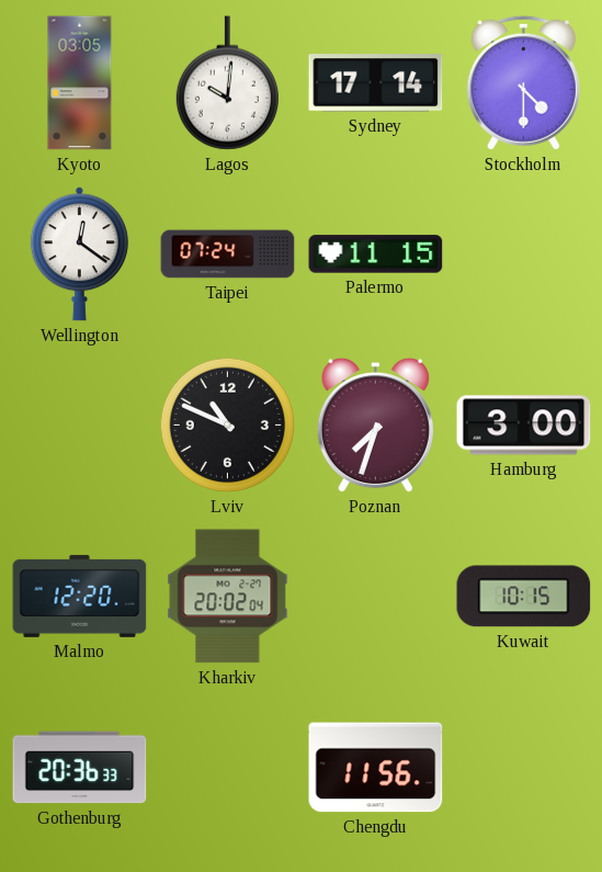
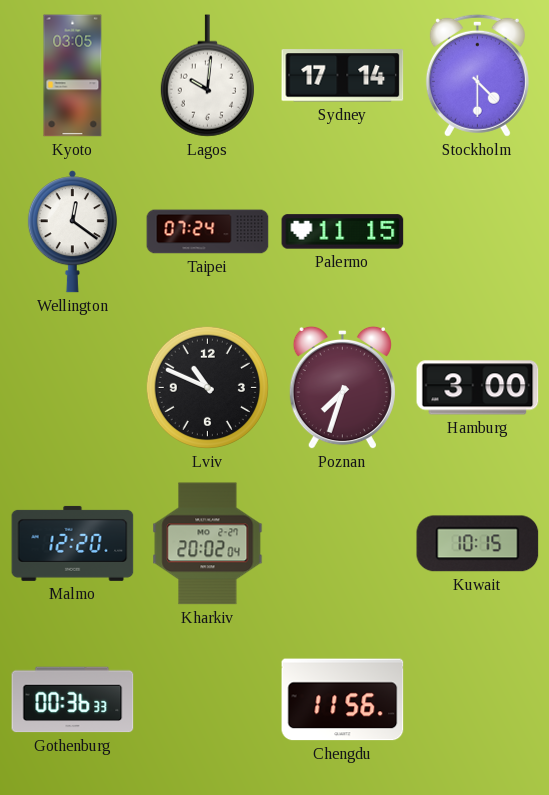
Gothenburg: 20:36 -> 00:36 (73, 700)
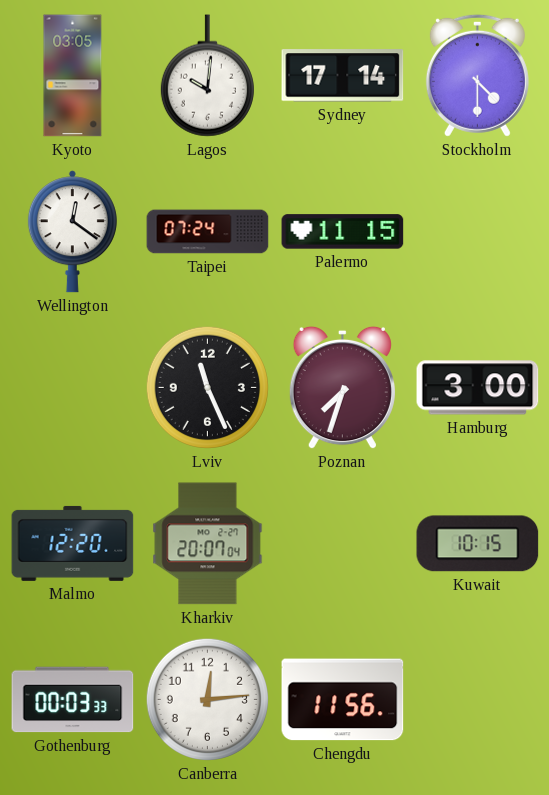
Lviv: 10:49 -> 11:26 (207, 387)
Kharkiv: 20:02 -> 20:07 (208, 544)
Gothenburg: 00:36 -> 00:03 (73, 700)
Canberra: none -> 12:14 (207, 699)
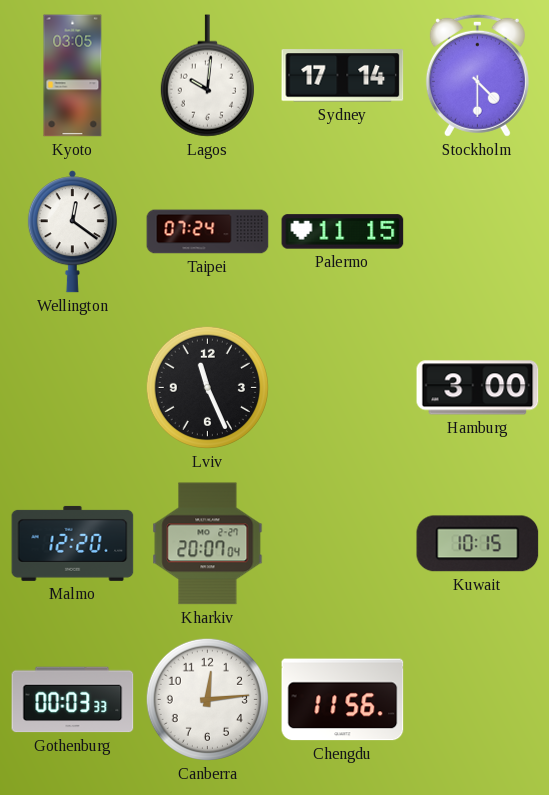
Poznan: 7:33 -> none (342, 388)
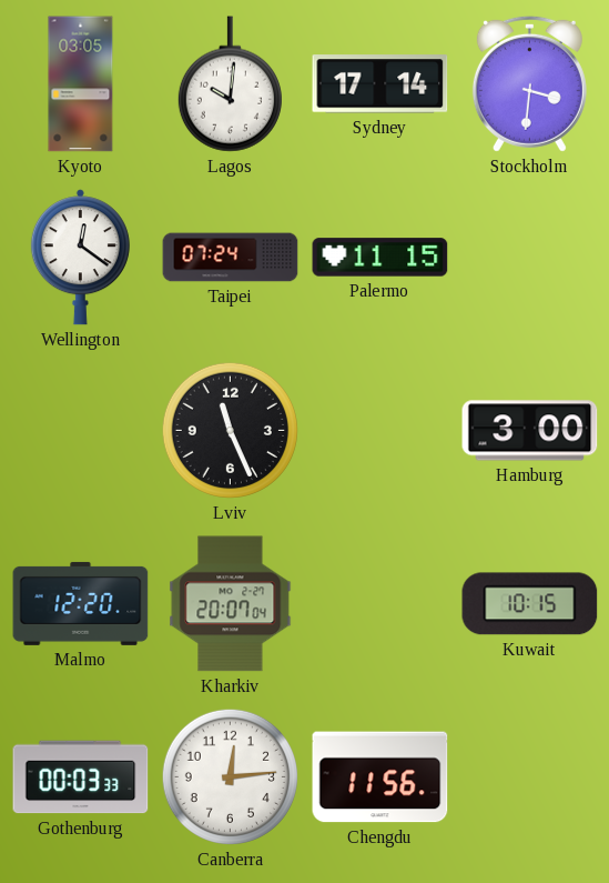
Stockholm: 4:30 -> 3:31 (529, 83)
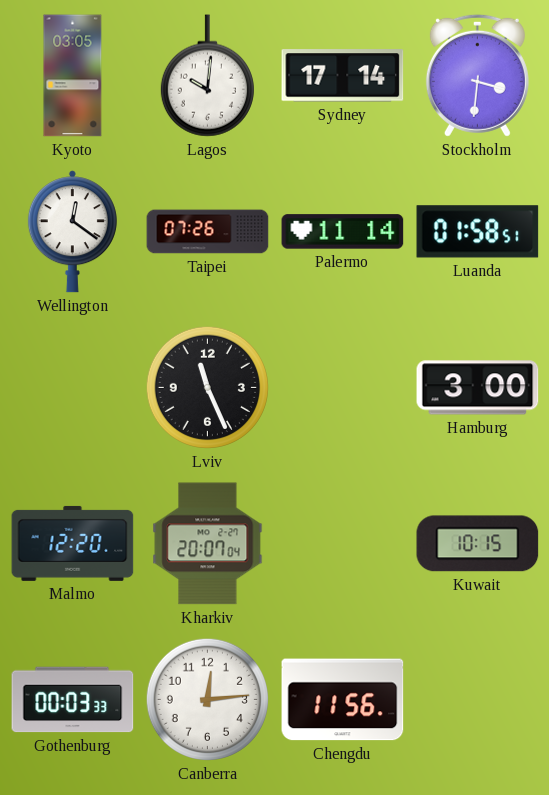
Taipei: 07:24 -> 07:26 (208, 232)
Palermo: 11:15 -> 11:14 (343, 232)
Luanda: none -> 01:58 (478, 232)
